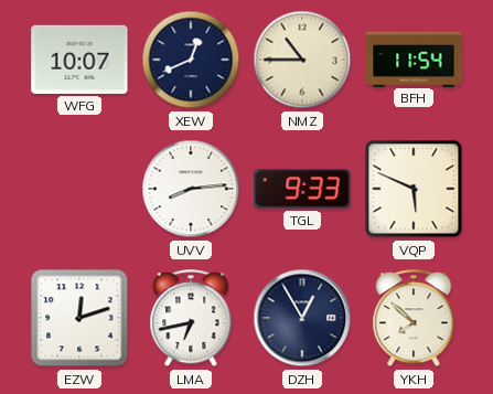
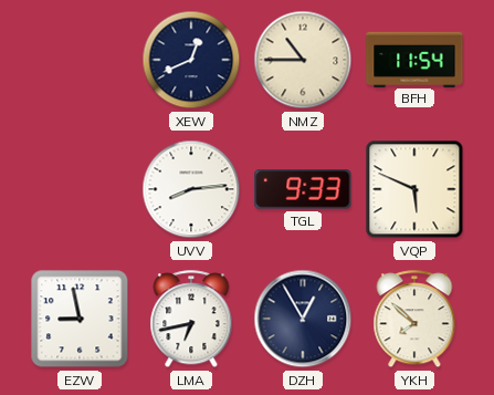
WFG: 10:07 -> none (79, 60)
EZW: 12:12 -> 8:58 (80, 319)
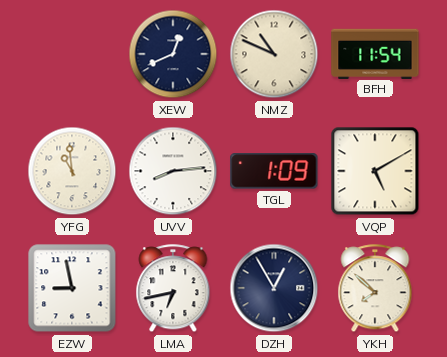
NMZ: 10:45 -> 10:49 (274, 54)
YFG: none -> 10:59 (72, 171)
TGL: 9:33 -> 1:09 (274, 171)
VQP: 5:49 -> 5:10 (375, 171)
